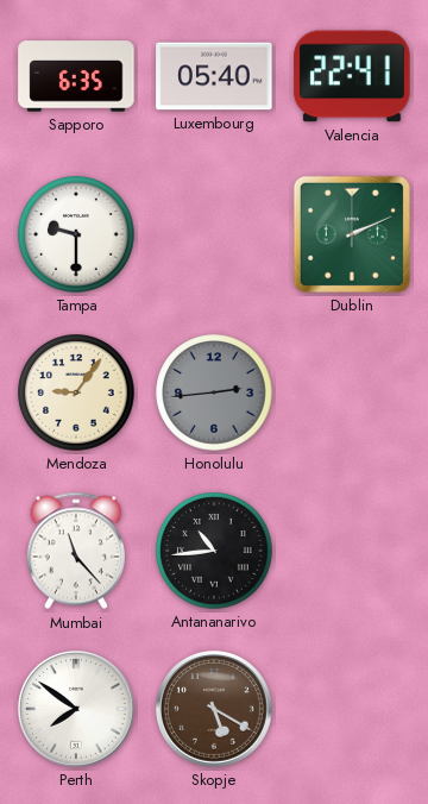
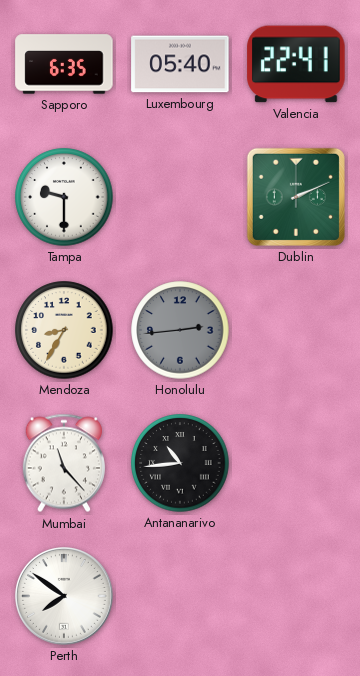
Mendoza: 9:06 -> 8:35 (64, 330)
Skopje: 5:20 -> none (214, 709)
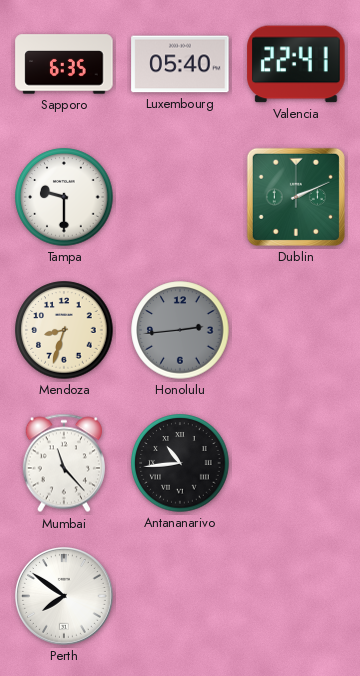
Mendoza: 8:35 -> 8:33 (64, 330)
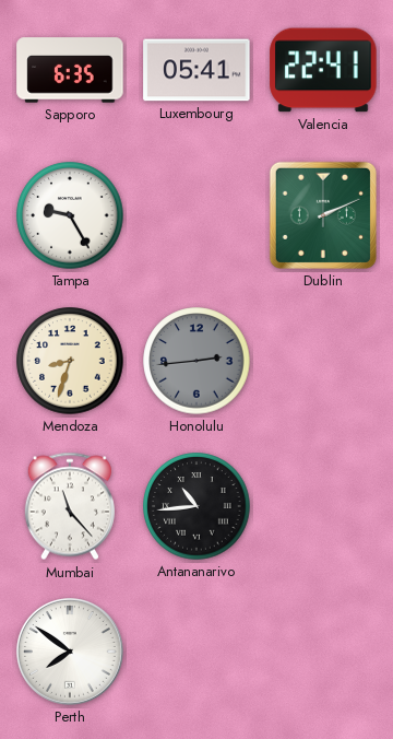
Luxembourg: 05:40 -> 05:41 (196, 70)
Tampa: 9:30 -> 9:25 (70, 215)
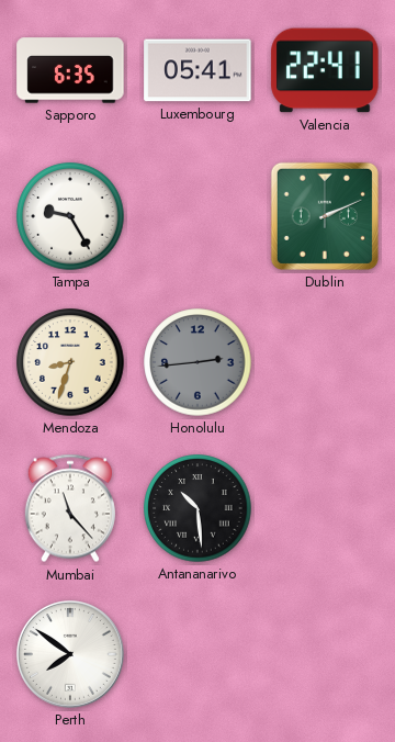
Antananarivo: 10:44 -> 10:29 (198, 508)
